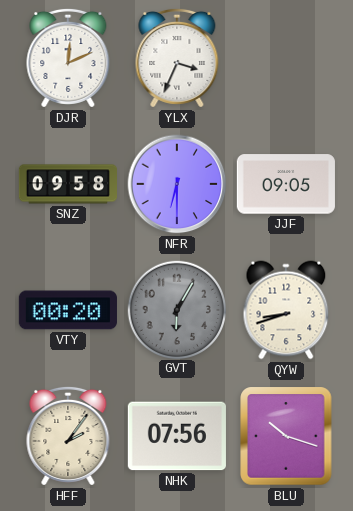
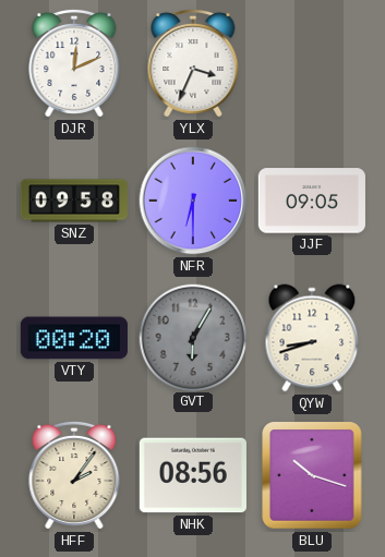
NHK: 07:56 -> 08:56 (193, 475)
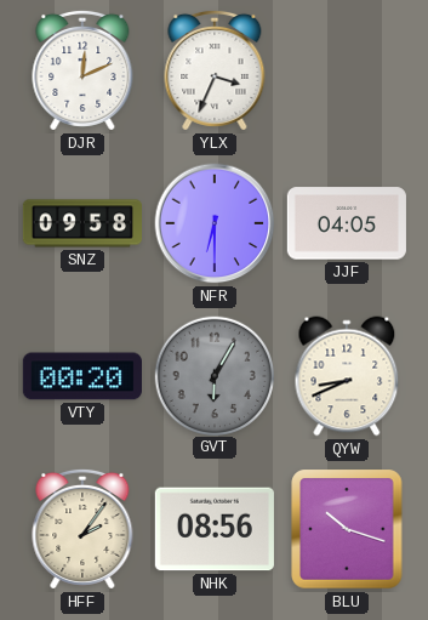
JJF: 09:05 -> 04:05 (347, 223)
QYW: 8:42 -> 8:41 (347, 376)
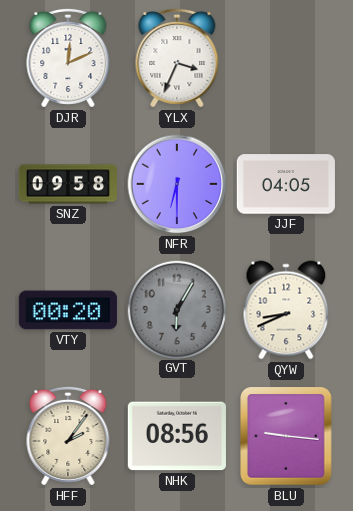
BLU: 10:18 -> 9:16 (286, 436)
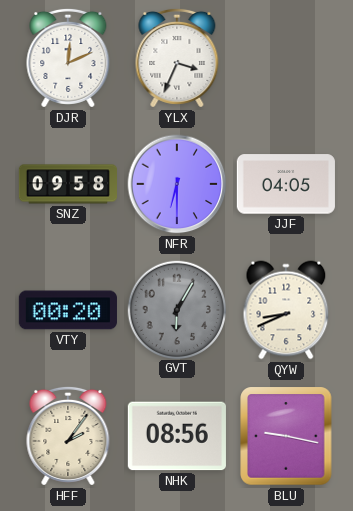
BLU: 9:16 -> 9:17 (286, 436)
